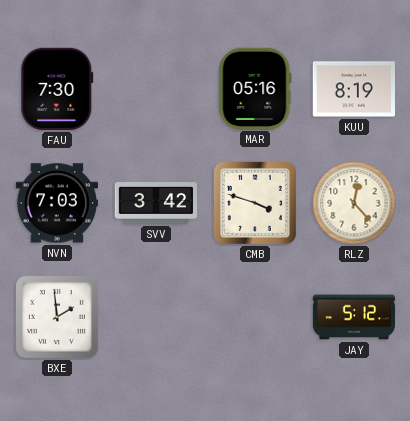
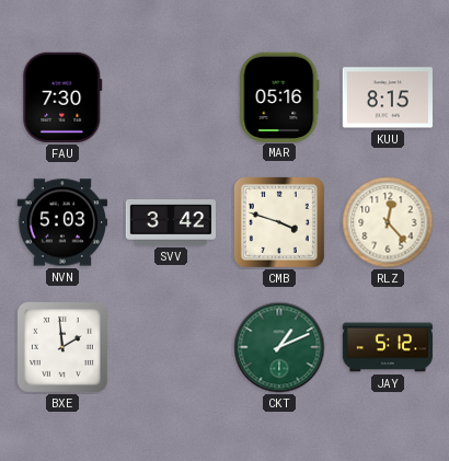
KUU: 8:19 -> 8:15 (387, 97)
NVN: 7:03 -> 5:03 (61, 222)
CKT: none -> 1:11 (279, 347)
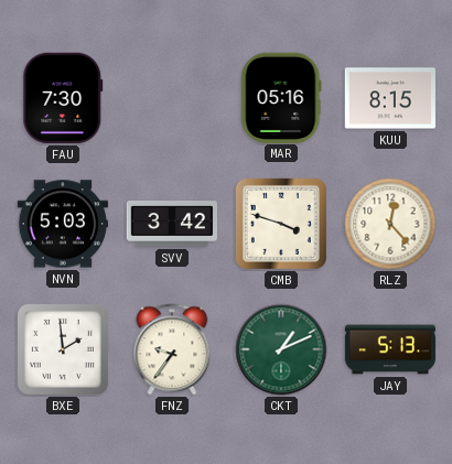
FNZ: none -> 9:36 (172, 349)
JAY: 5:12 -> 5:13 (390, 349)
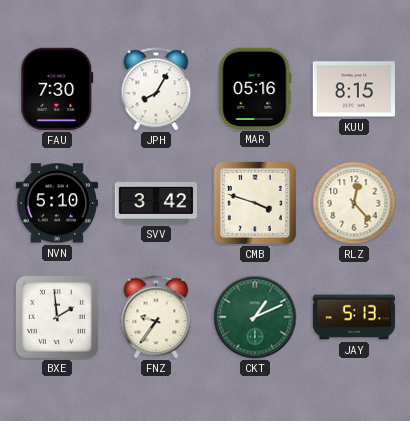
JPH: none -> 8:05 (156, 89)
NVN: 5:03 -> 5:10 (56, 203)
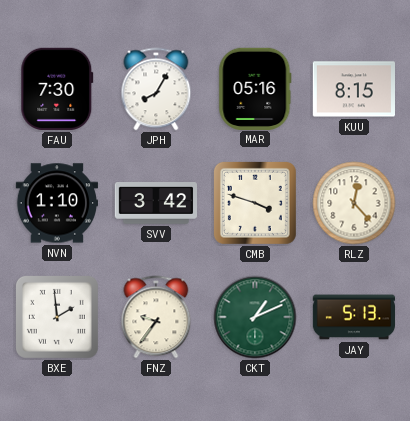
NVN: 5:10 -> 1:10 (56, 203)
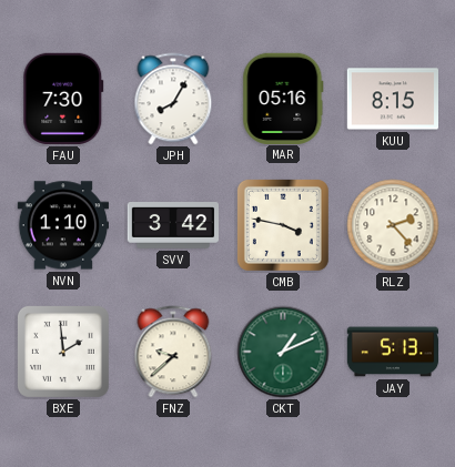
CMB: 3:48 -> 3:47 (283, 225)
RLZ: 12:23 -> 2:23 (393, 225)
FNZ: 9:36 -> 9:38 (173, 352)
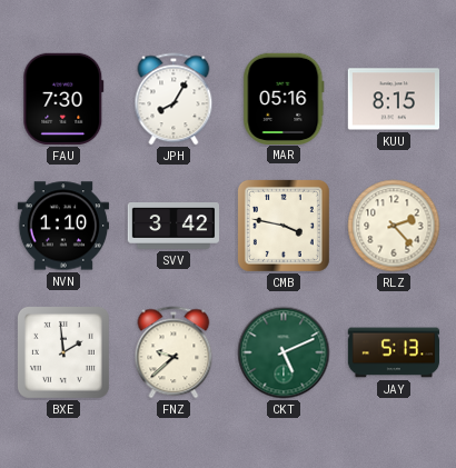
CKT: 1:11 -> 5:11 (284, 352)
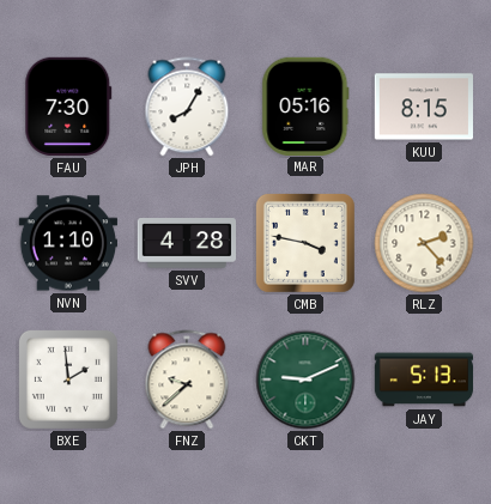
SVV: 3:42 -> 4:28 (187, 243)
CKT: 5:11 -> 9:11 (305, 379)
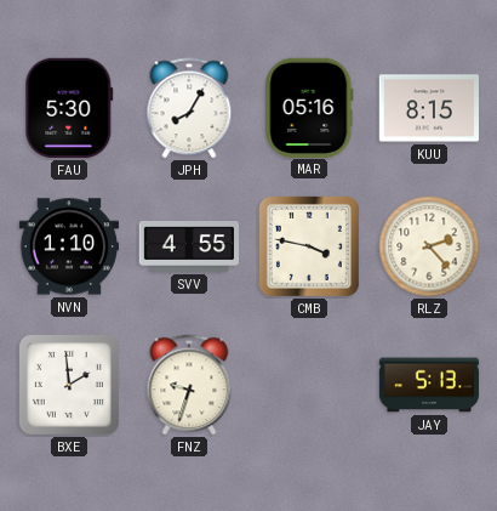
FAU: 7:30 -> 5:30 (69, 108)
SVV: 4:28 -> 4:55 (189, 246)
FNZ: 9:38 -> 9:33 (189, 385)
CKT: 9:11 -> none (305, 379)
